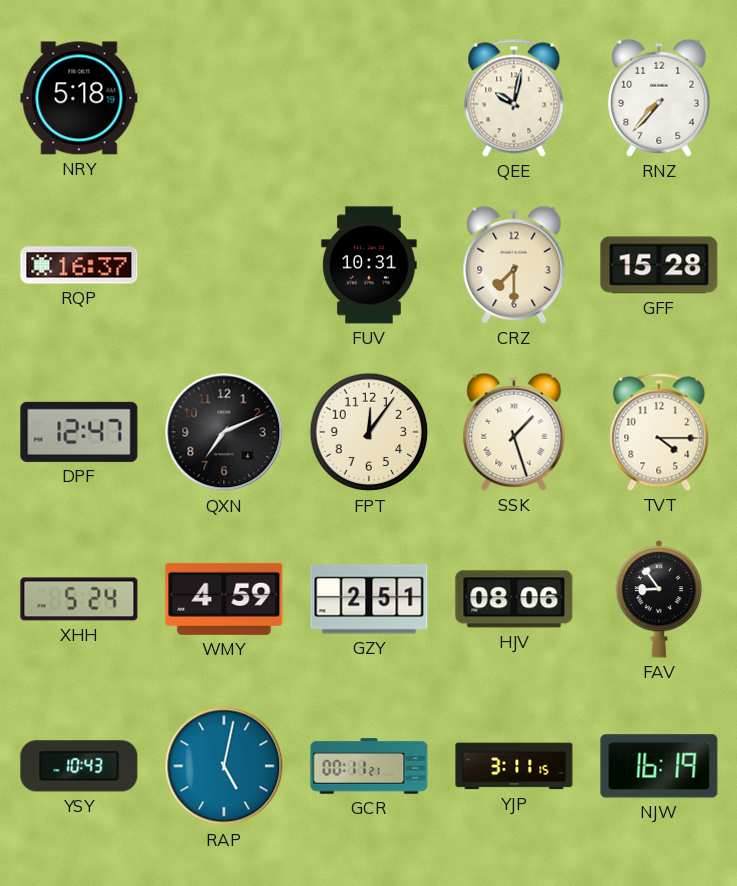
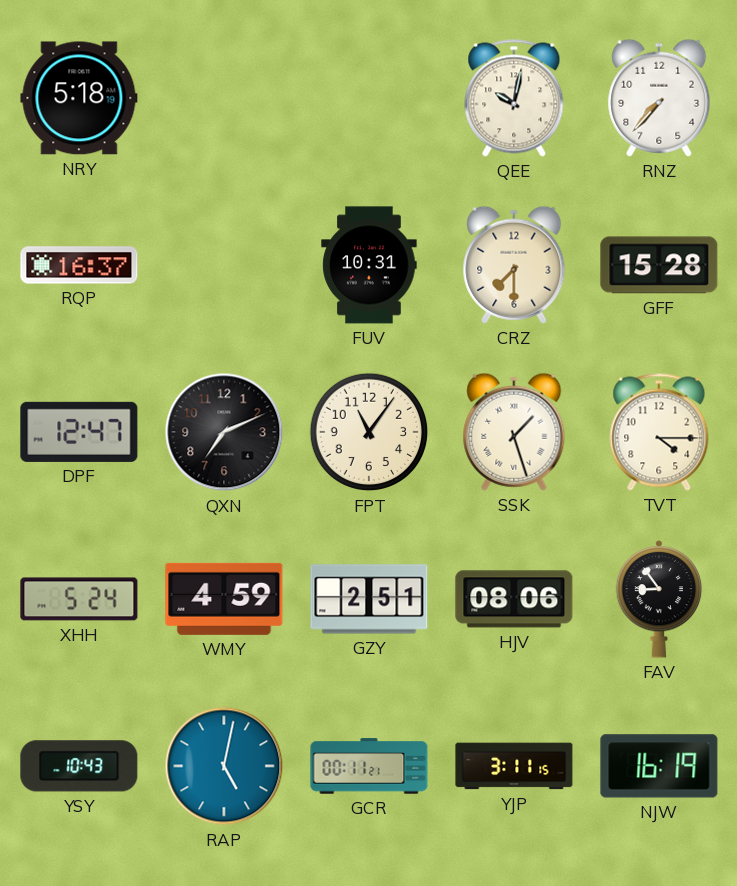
FPT: 12:06 -> 11:06 (369, 432)
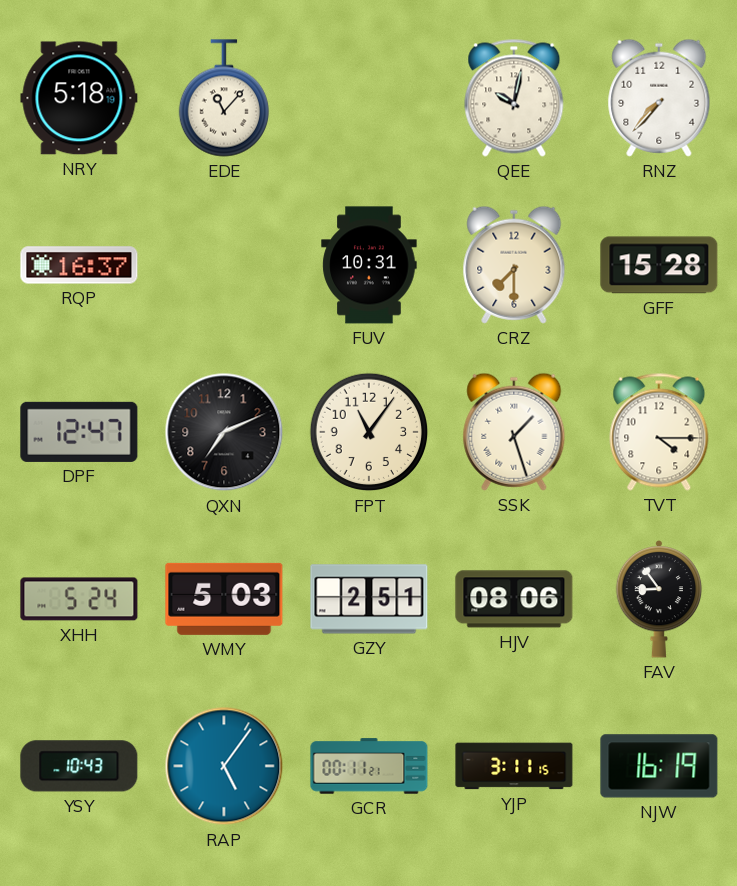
EDE: none -> 11:07 (223, 98)
WMY: 4:59 -> 5:03 (224, 599)
RAP: 5:02 -> 5:06 (224, 766)
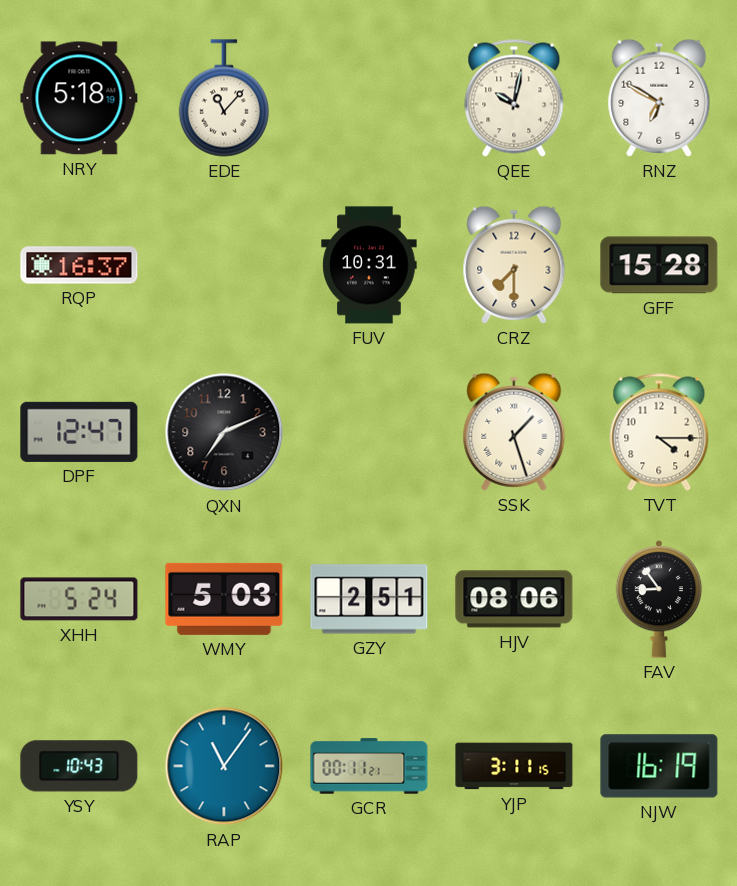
RNZ: 7:37 -> 6:50 (659, 98)
FPT: 11:06 -> none (369, 432)
RAP: 5:06 -> 11:06 (224, 766)
